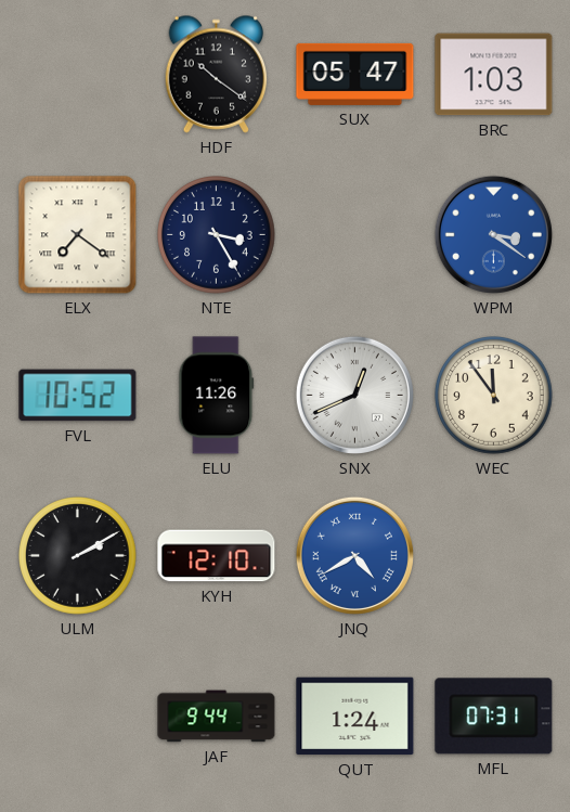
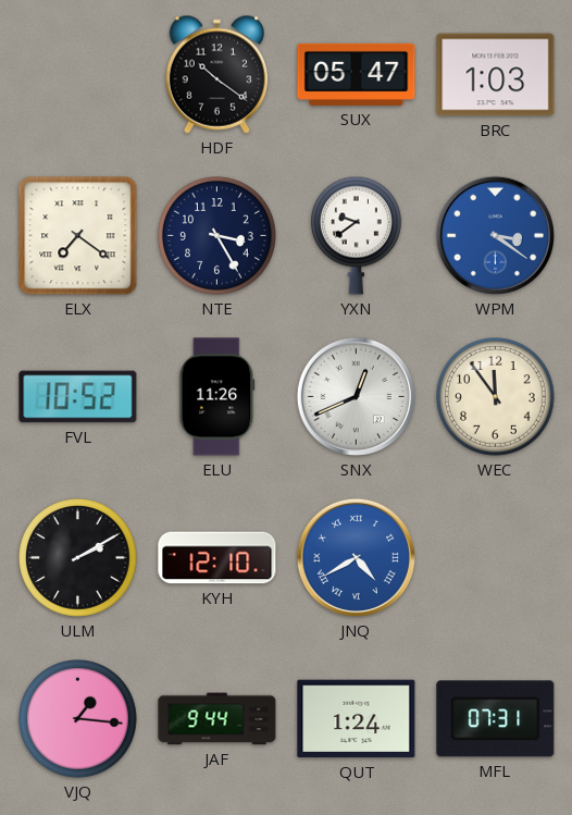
YXN: none -> 9:39 (357, 235)
VJQ: none -> 1:16 (78, 719)
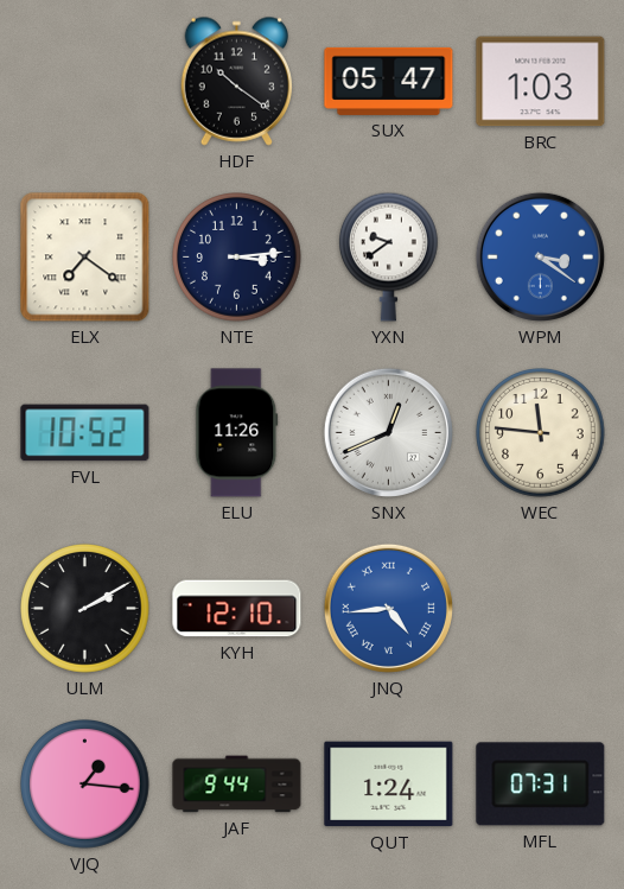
NTE: 3:25 -> 3:14 (237, 258)
WEC: 11:54 -> 11:46 (541, 433)
JNQ: 4:40 -> 4:44 (388, 608)
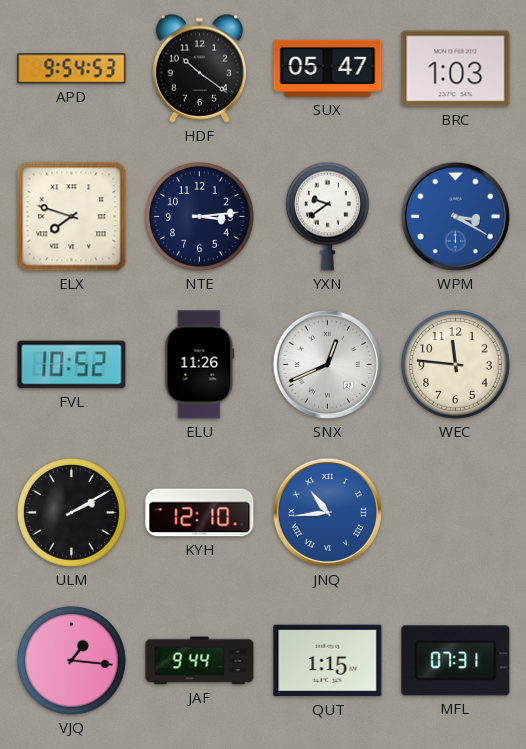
APD: none -> 9:54 (72, 69)
ELX: 7:21 -> 7:48 (72, 217)
WPM: 3:21 -> 3:20 (455, 216)
JNQ: 4:44 -> 10:44 (327, 512)
QUT: 1:24 -> 1:15 (328, 661)
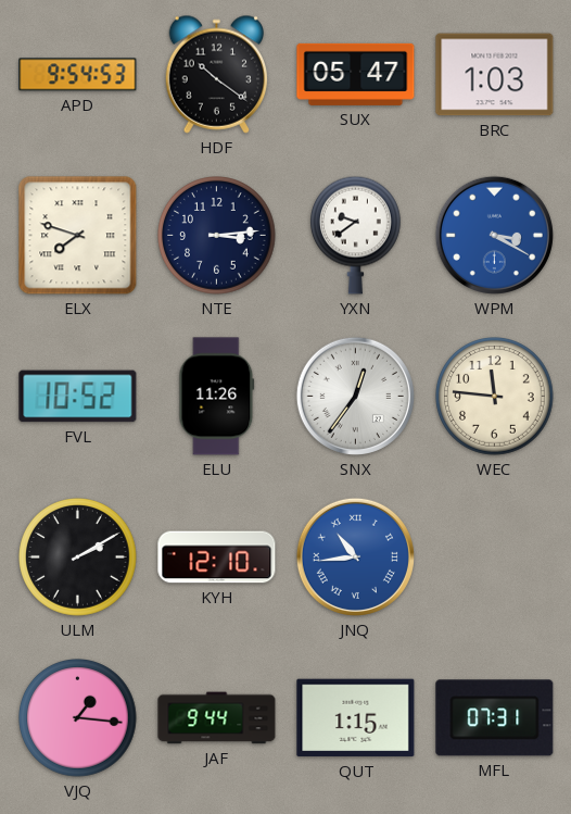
SNX: 12:41 -> 12:36 (355, 396)
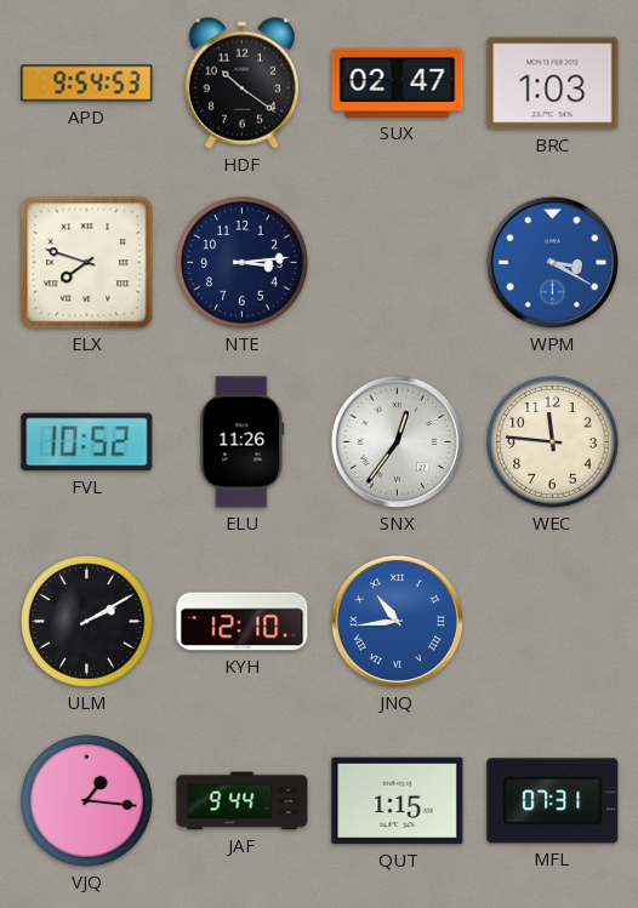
SUX: 05:47 -> 02:47 (398, 82)
YXN: 9:39 -> none (356, 235)
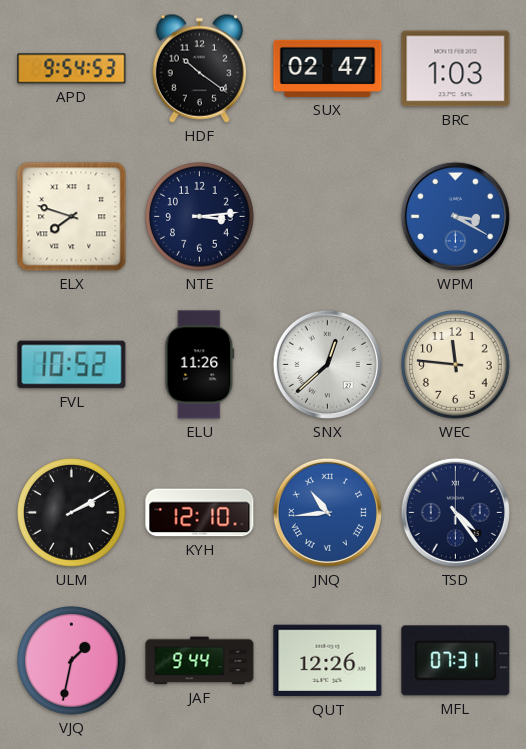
SNX: 12:36 -> 12:38 (327, 364)
TSD: none -> 4:24 (455, 512)
VJQ: 1:16 -> 1:32 (72, 661)
QUT: 1:15 -> 12:26 (328, 661)
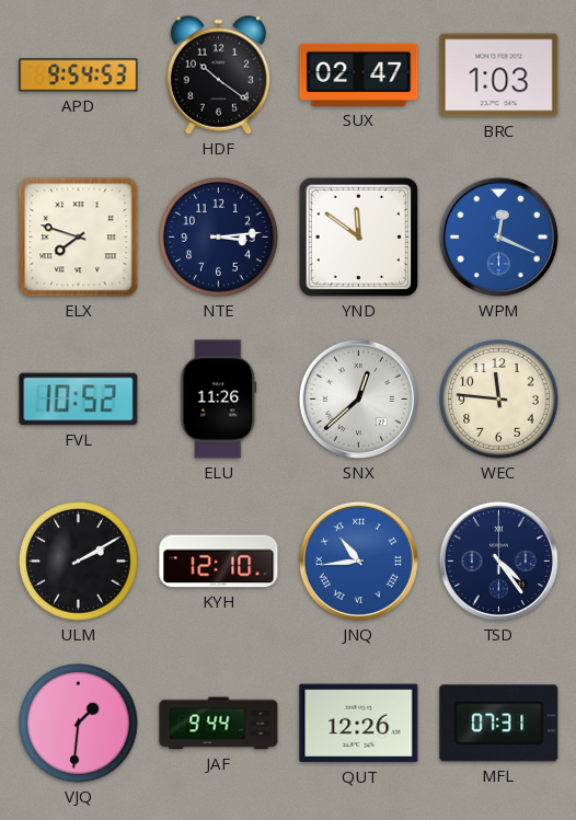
YND: none -> 11:51 (358, 236)
WPM: 3:20 -> 12:19 (498, 236)
VJQ: 1:32 -> 1:31 (79, 724)
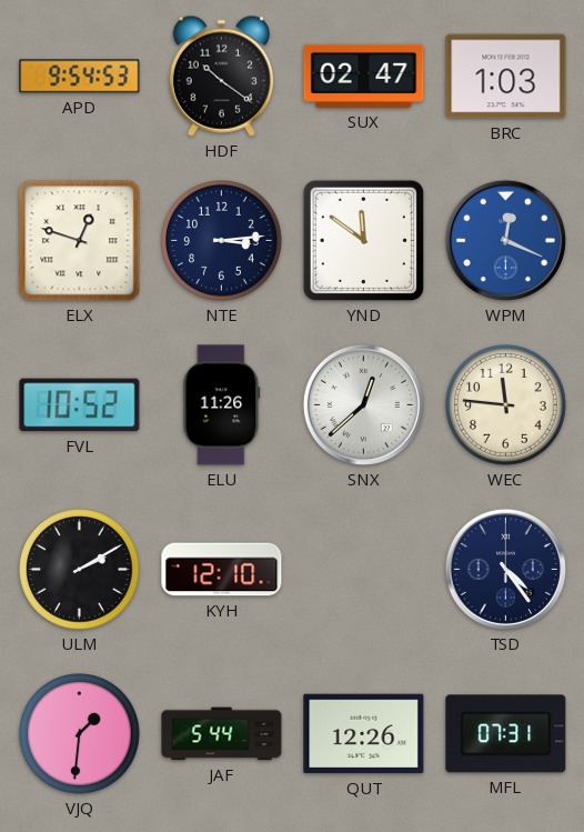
ELX: 7:48 -> 12:48 (80, 241)
JNQ: 10:44 -> none (358, 561)
JAF: 9:44 -> 5:44 (222, 734)
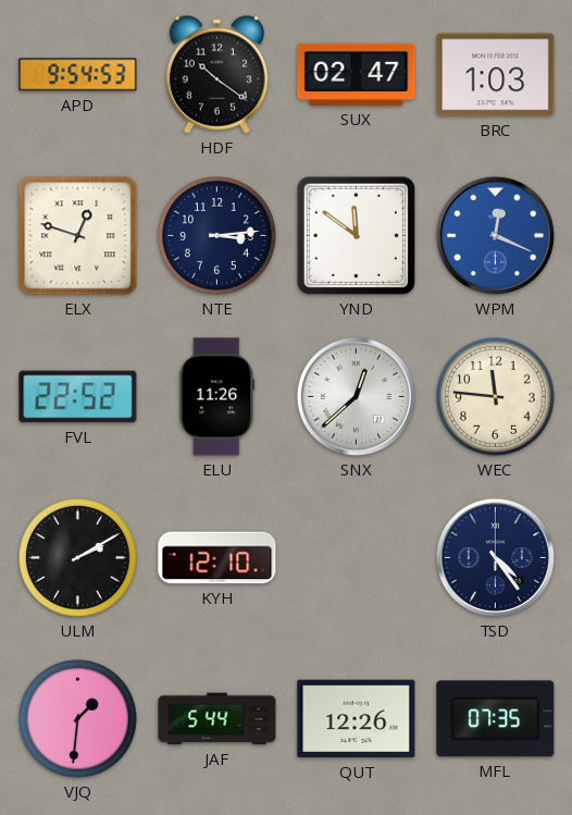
FVL: 10:52 -> 22:52 (78, 397)
MFL: 07:31 -> 07:35 (496, 719)
